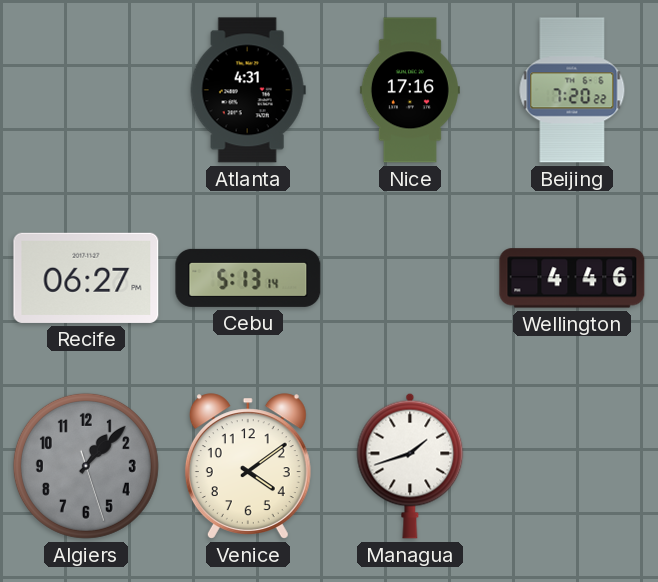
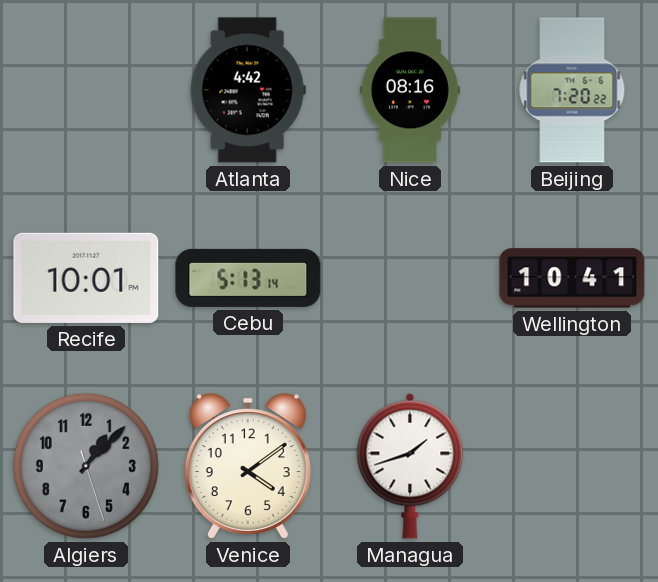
Atlanta: 4:31 -> 4:42 (248, 90)
Nice: 17:16 -> 08:16 (410, 90)
Recife: 06:27 -> 10:01 (86, 278)
Wellington: 4:46 -> 10:41 (572, 278)
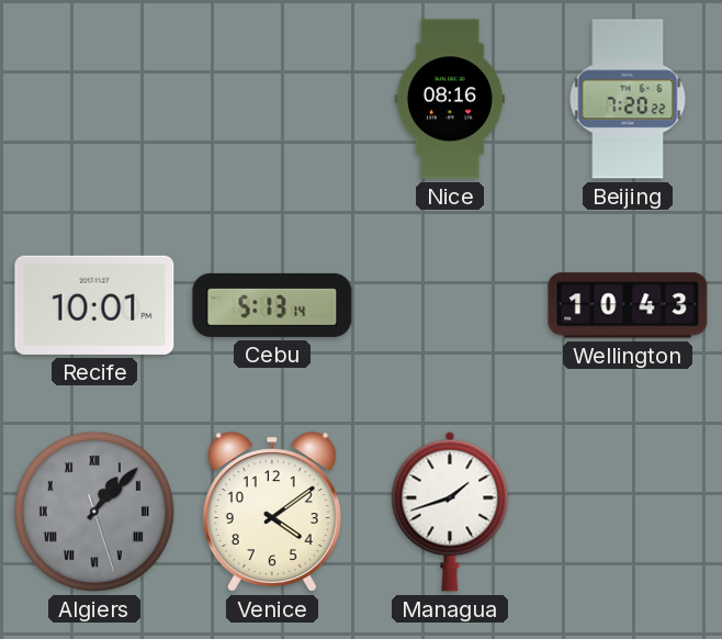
Atlanta: 4:42 -> none (248, 90)
Wellington: 10:41 -> 10:43 (628, 305)
Algiers numerals: Arabic -> Roman (94, 512)
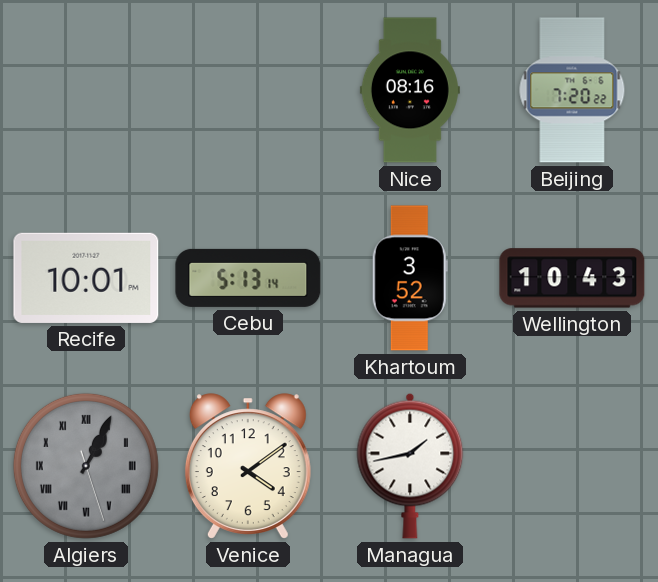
Khartoum: none -> 3:52 (410, 278)
Algiers: 1:07 -> 1:04 (86, 466)
Managua: 1:42 -> 1:43 (410, 466)
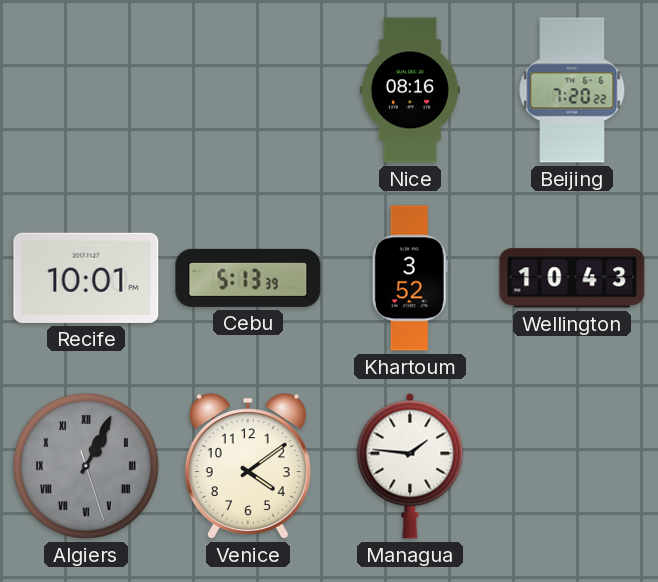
Cebu: 5:13:14 -> 5:13:39 (248, 278)
Managua: 1:43 -> 1:46 (410, 466)
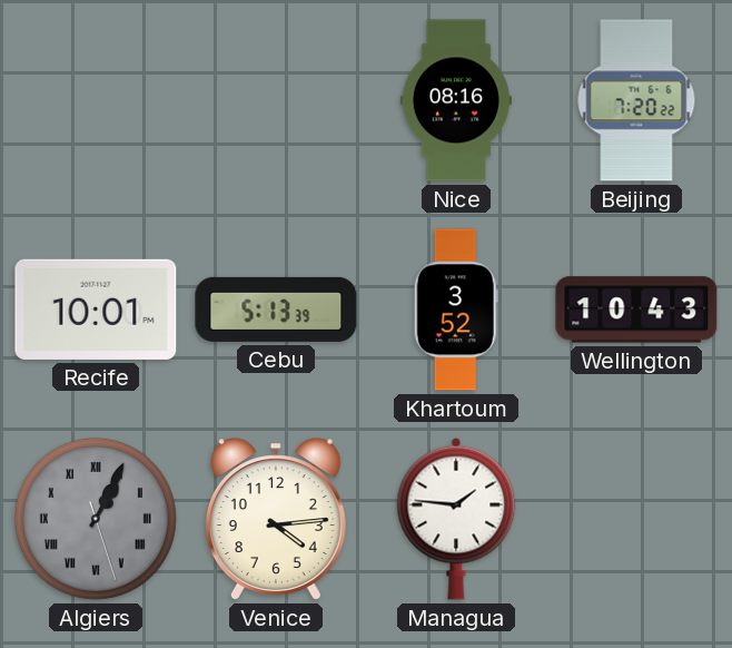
Venice: 4:09 -> 4:14 (276, 519)
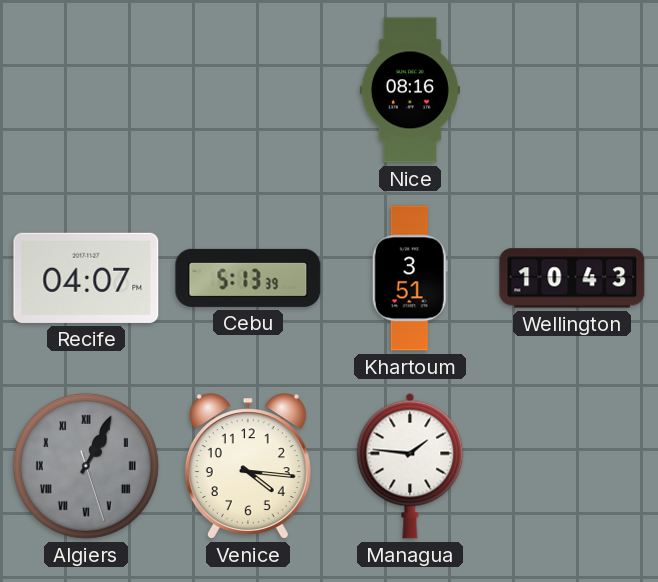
Beijing: 7:20 -> none (636, 100)
Recife: 10:01 -> 04:07 (86, 278)
Khartoum: 3:52 -> 3:51 (410, 278)
Venice: 4:14 -> 4:16 (248, 466)
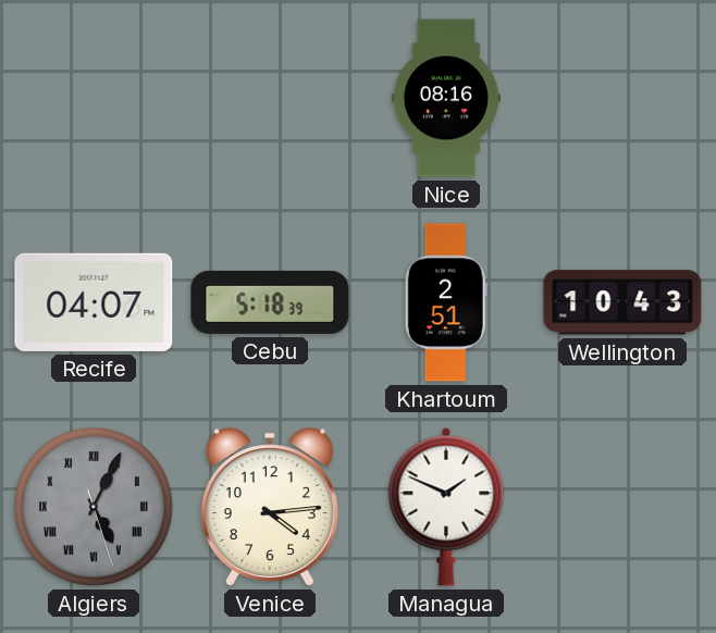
Cebu: 5:13 -> 5:18 (270, 302)
Khartoum: 3:51 -> 2:51 (446, 302)
Algiers: 1:04 -> 5:04 (94, 507)
Venice: 4:16 -> 4:14 (270, 507)
Managua: 1:46 -> 1:49 (446, 507)
